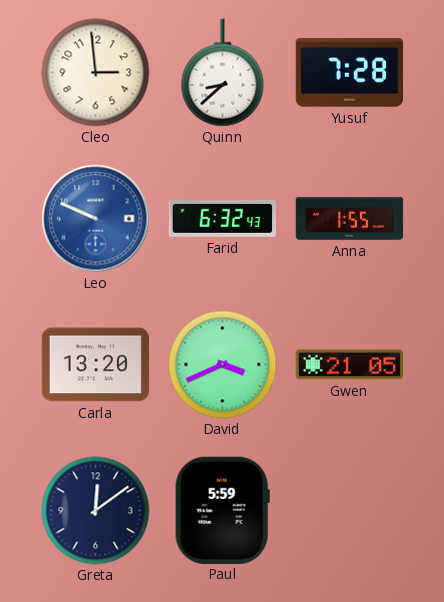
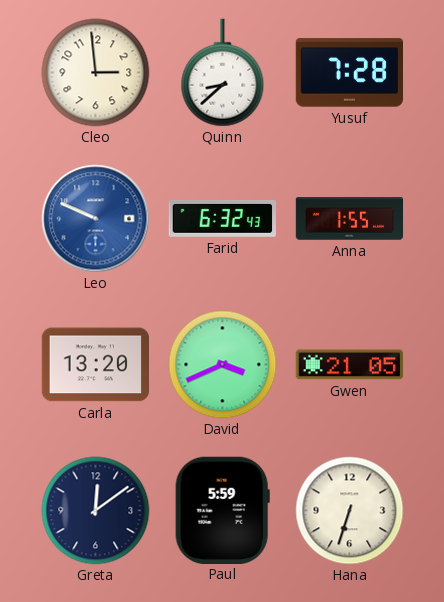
Hana: none -> 6:33 (350, 511)
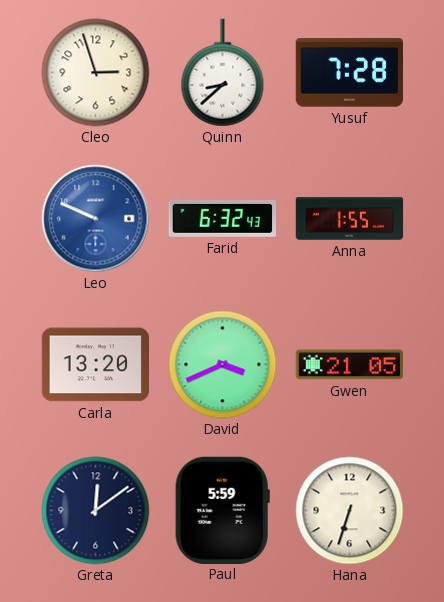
Cleo: 2:59 -> 2:57 (96, 73)
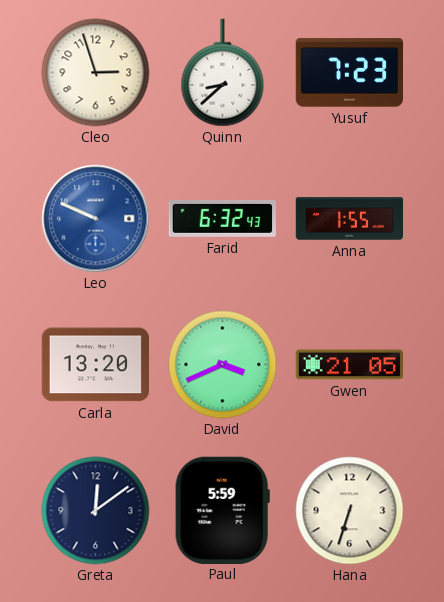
Yusuf: 7:28 -> 7:23 (349, 73)
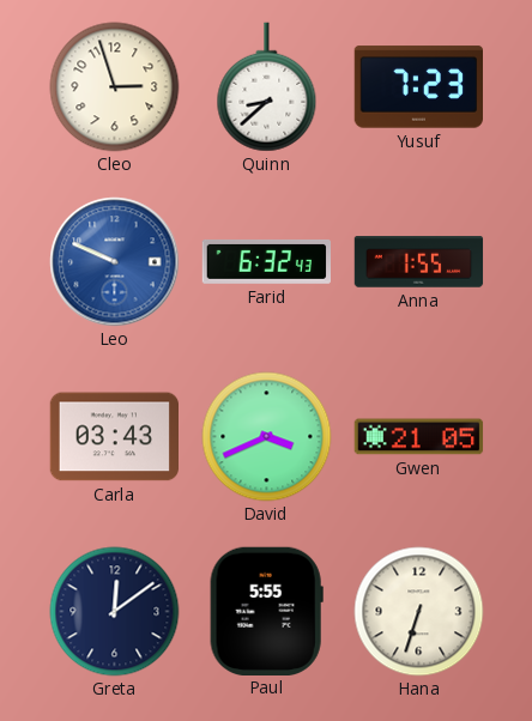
Carla: 13:20 -> 03:43 (114, 437)
Paul: 5:59 -> 5:55 (266, 611)
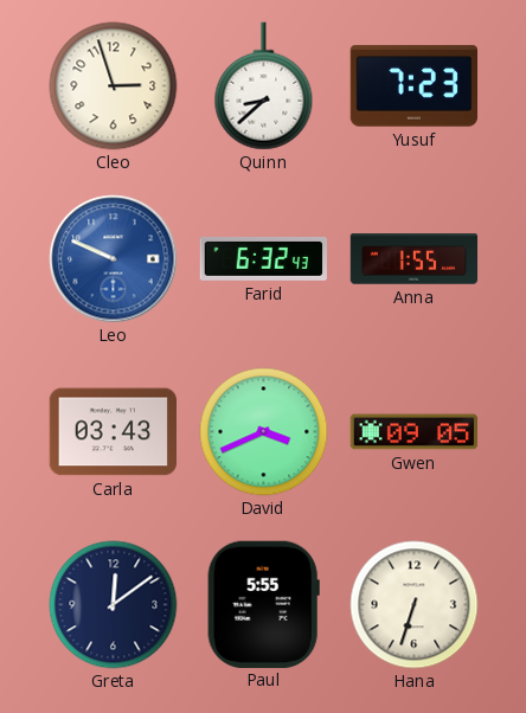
Gwen: 21:05 -> 09:05 (415, 432)
